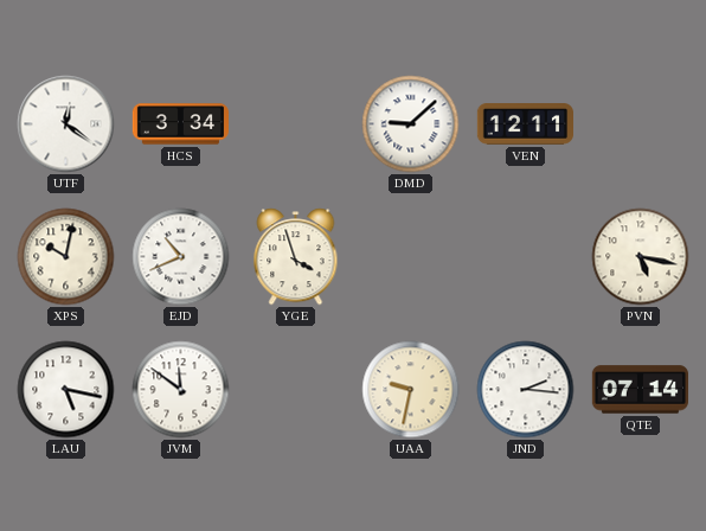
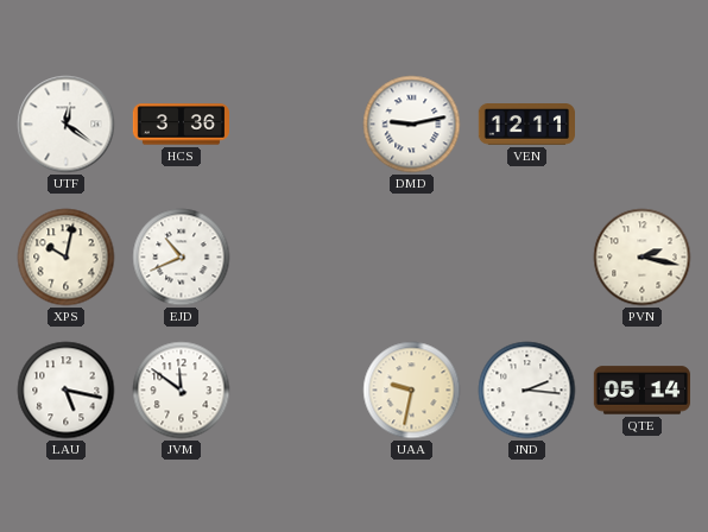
HCS: 3:34 -> 3:36 (181, 125)
DMD: 9:08 -> 9:13 (412, 125)
YGE: 3:57 -> none (296, 257)
PVN: 5:17 -> 2:17 (643, 258)
QTE: 07:14 -> 05:14 (641, 391)
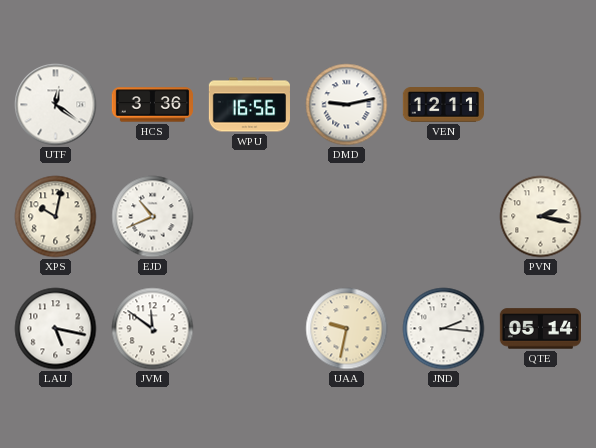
WPU: none -> 16:56 (249, 105)
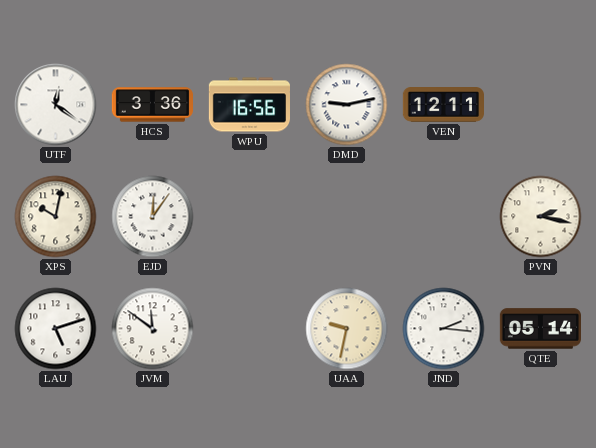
EJD: 10:41 -> 12:06 (153, 217)
LAU: 5:17 -> 5:12 (56, 329)
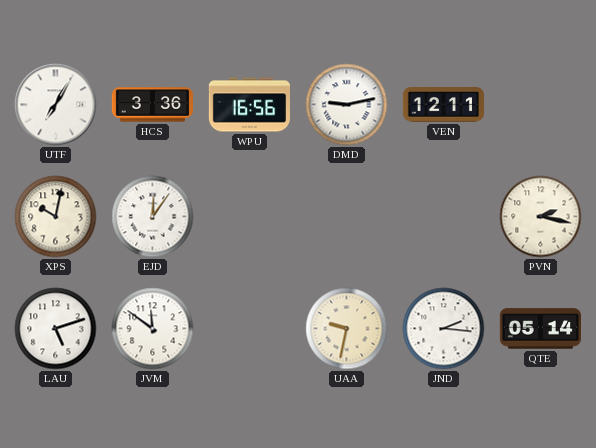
UTF: 12:21 -> 7:05 (56, 105)
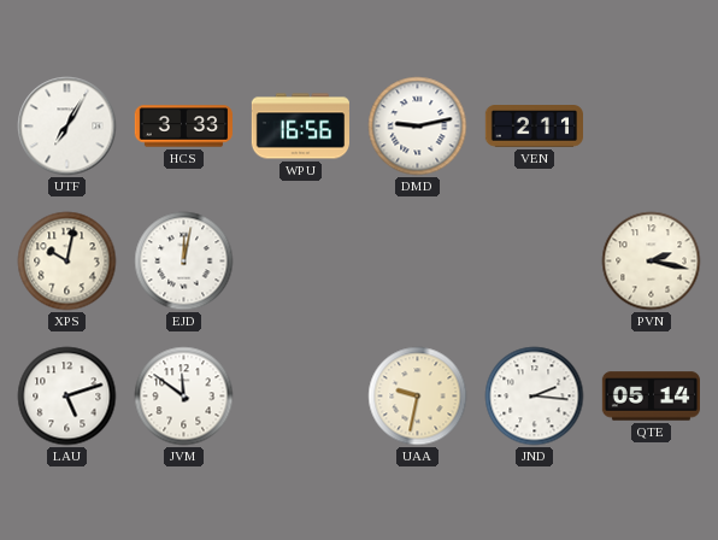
HCS: 3:36 -> 3:33 (183, 127)
VEN: 12:11 -> 2:11 (534, 127)
EJD: 12:06 -> 12:02 (184, 262)
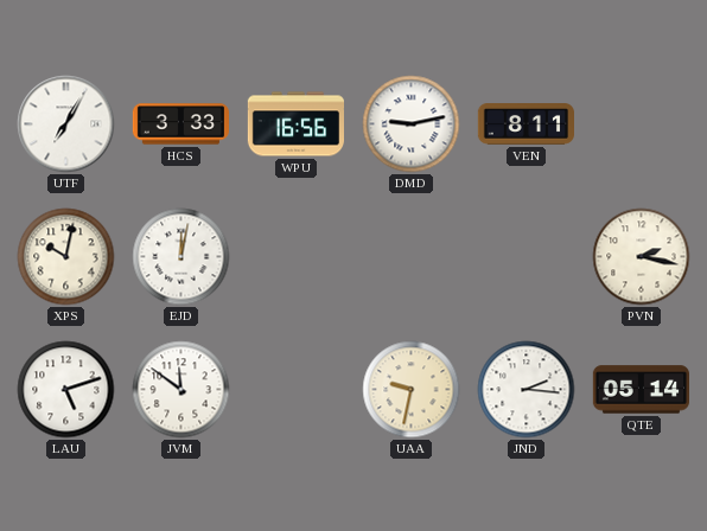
VEN: 2:11 -> 8:11 (526, 124)
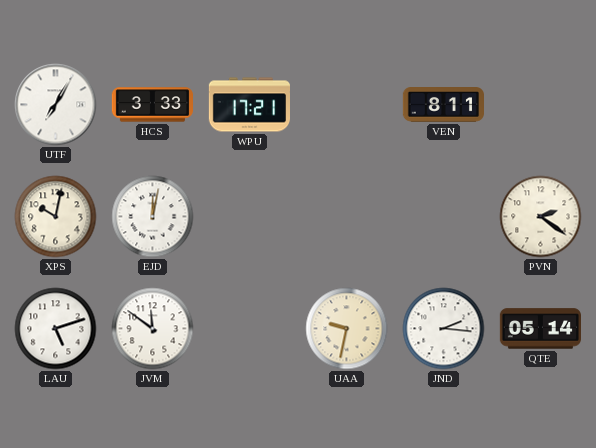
WPU: 16:56 -> 17:21 (249, 105)
DMD: 9:13 -> none (412, 124)
PVN: 2:17 -> 2:21 (541, 217)
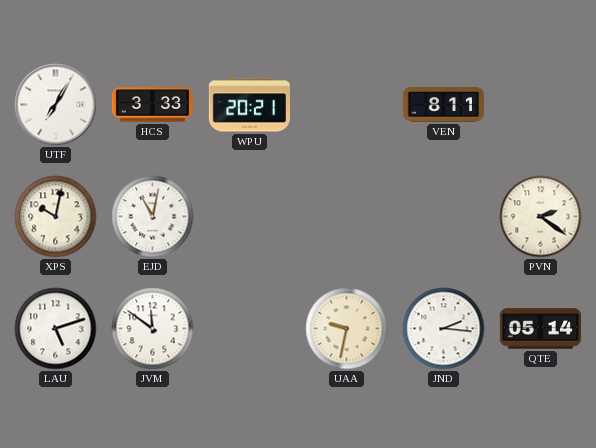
WPU: 17:21 -> 20:21 (249, 105)
EJD: 12:02 -> 11:02 (153, 217)
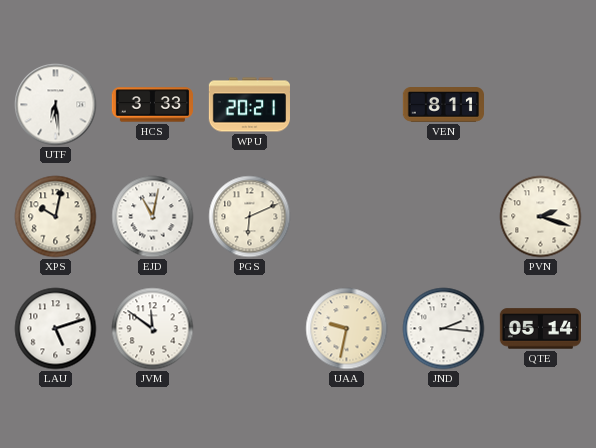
UTF: 7:05 -> 6:29 (56, 105)
PGS: none -> 6:11 (250, 217)
PVN: 2:21 -> 2:18 (541, 217)
